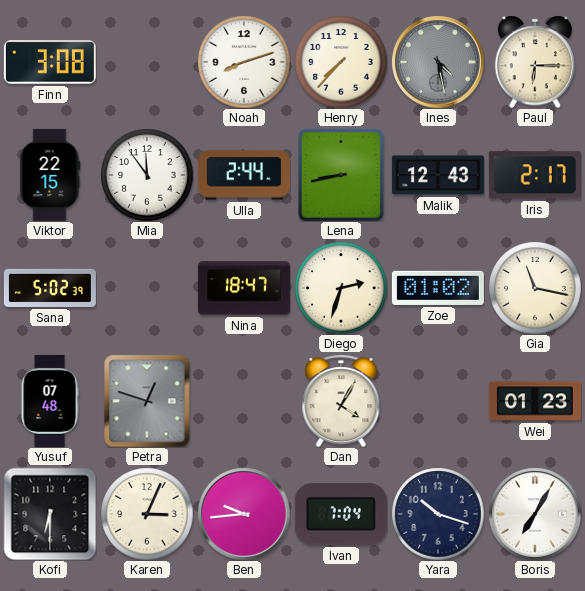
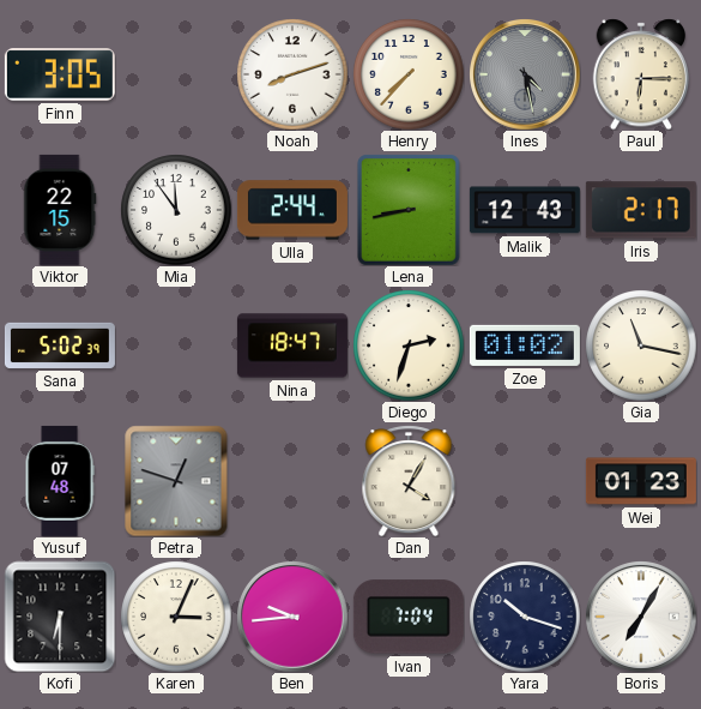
Finn: 3:08 -> 3:05 (60, 74)
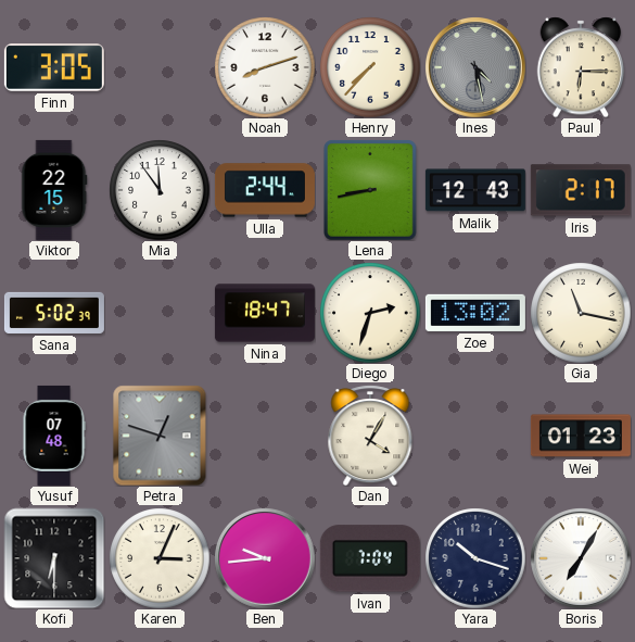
Zoe: 01:02 -> 13:02 (475, 313)
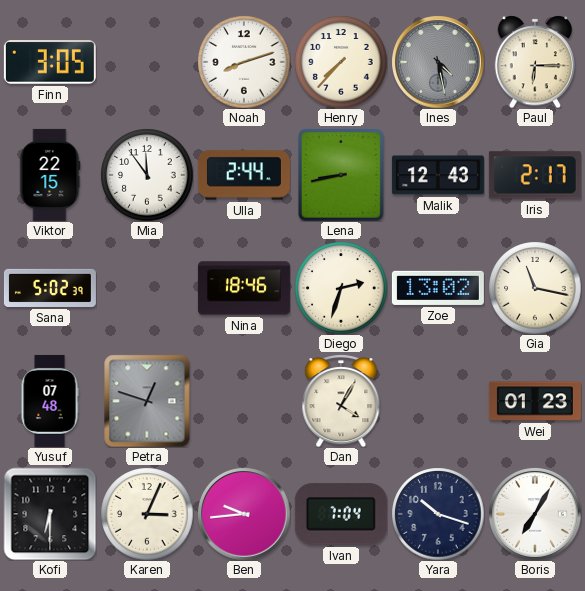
Nina: 18:47 -> 18:46 (244, 288)
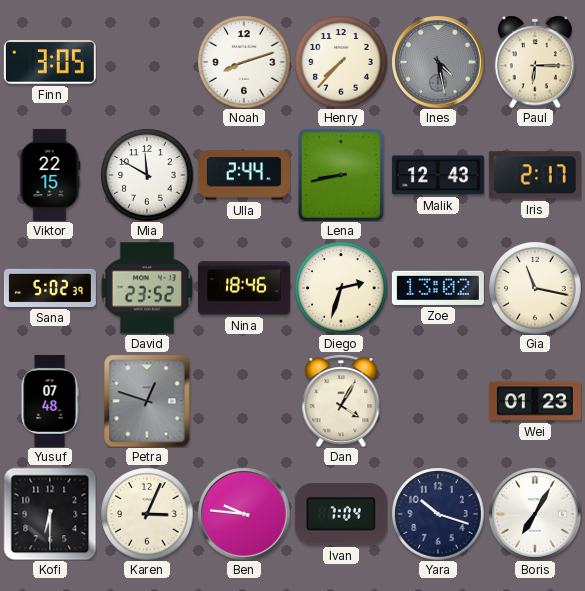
Mia: 11:54 -> 11:50 (147, 175)
David: none -> 23:52 (147, 288)
Ben: 9:44 -> 9:46 (244, 514)
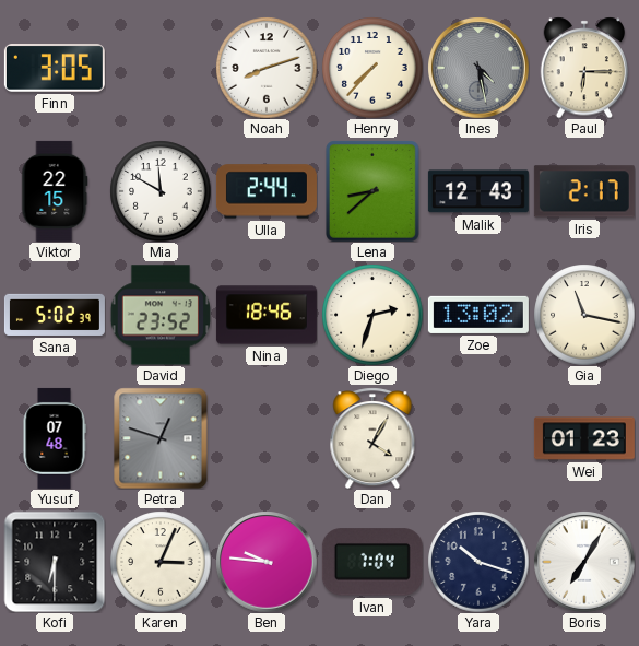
Lena: 8:43 -> 8:38 (374, 191)
